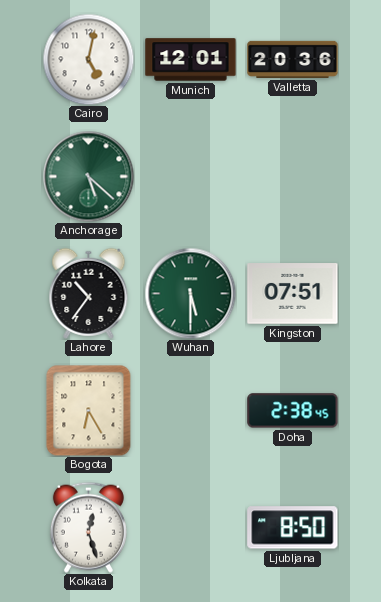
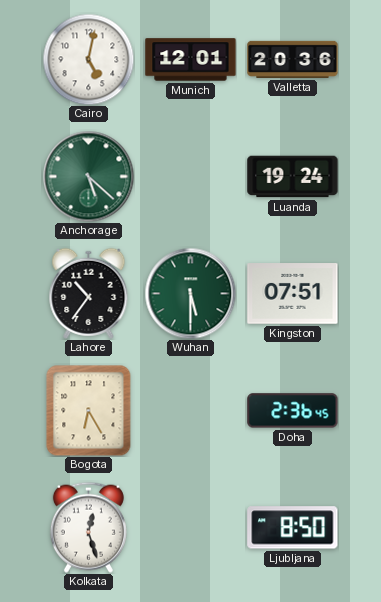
Luanda: none -> 19:24 (293, 177)
Doha: 2:38 -> 2:36 (293, 411)
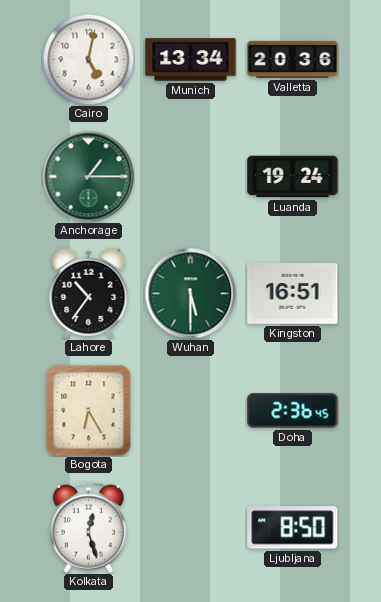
Munich: 12:01 -> 13:34 (191, 60)
Anchorage: 5:22 -> 1:15 (88, 176)
Kingston: 07:51 -> 16:51 (293, 294)
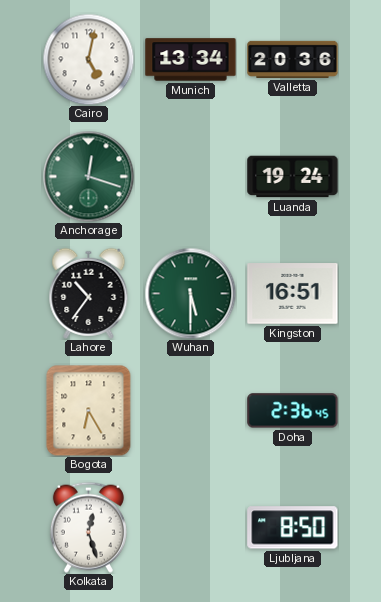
Anchorage: 1:15 -> 12:18 (88, 176)
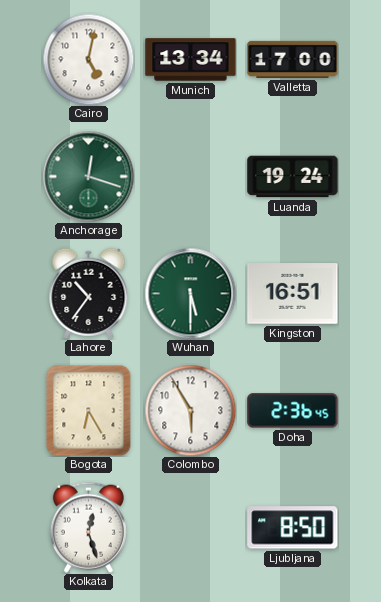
Valletta: 20:36 -> 17:00 (293, 59)
Colombo: none -> 5:55 (190, 410)
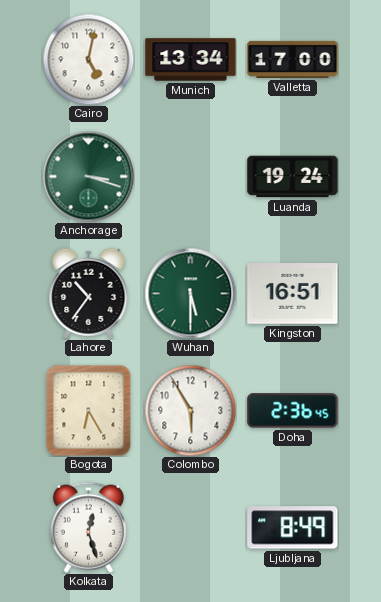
Anchorage: 12:18 -> 3:18 (88, 176)
Ljubljana: 8:50 -> 8:49 (293, 528)
